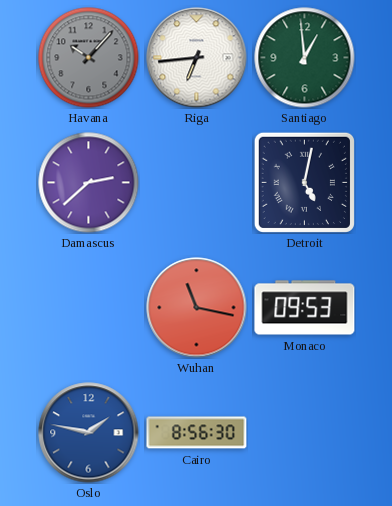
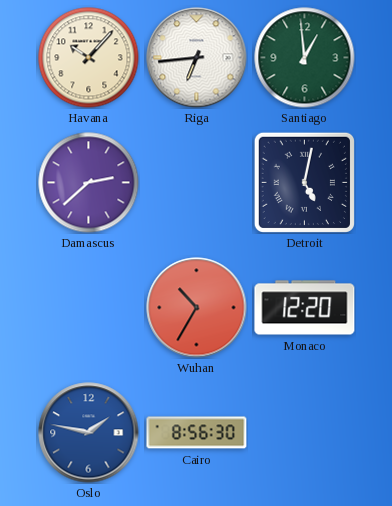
Havana dial: grey -> cream (89, 58)
Wuhan: 11:17 -> 10:35 (197, 308)
Monaco: 09:53 -> 12:20 (305, 308)
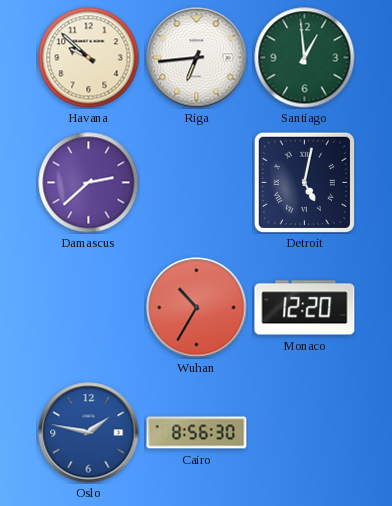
Havana: 10:07 -> 9:52 (89, 58)
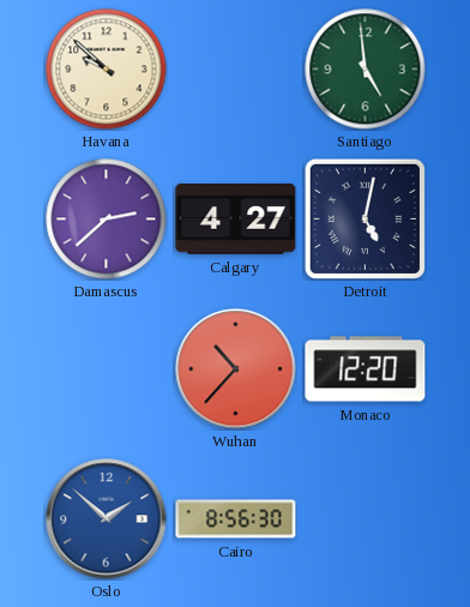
Riga: 6:44 -> none (197, 58)
Santiago: 12:59 -> 4:59 (366, 70)
Calgary: none -> 4:27 (236, 220)
Wuhan: 10:35 -> 10:37 (236, 369)
Oslo: 1:47 -> 1:52 (107, 519)
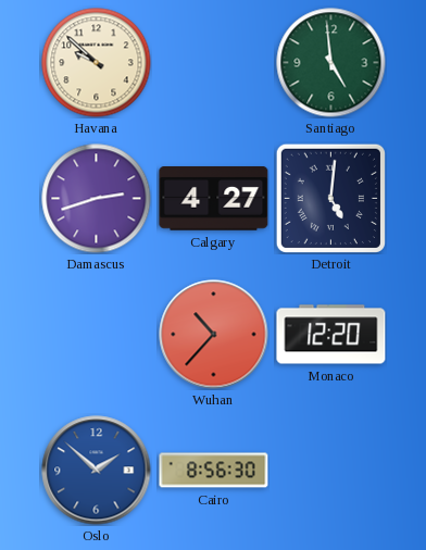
Damascus: 2:38 -> 2:42 (97, 199)
Detroit: 5:02 -> 5:01 (330, 198)
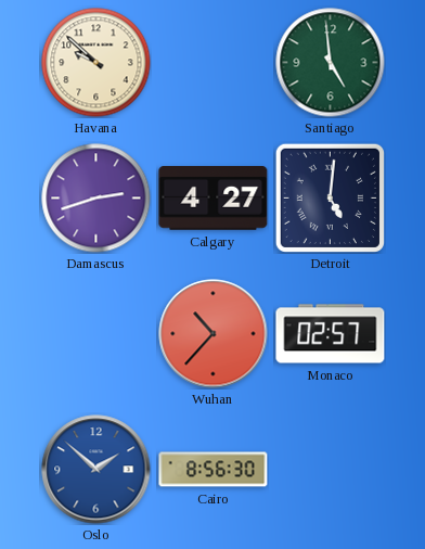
Monaco: 12:20 -> 02:57 (331, 334)
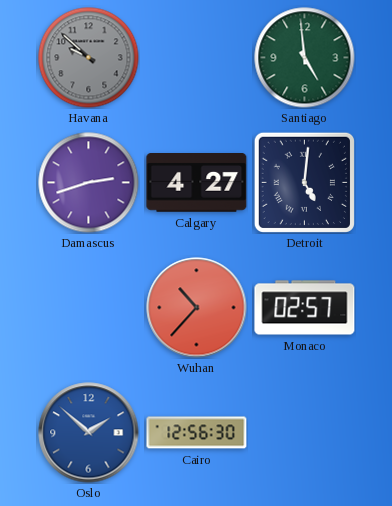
Havana dial: cream -> grey (89, 58)
Cairo: 8:56 -> 12:56 (197, 433)
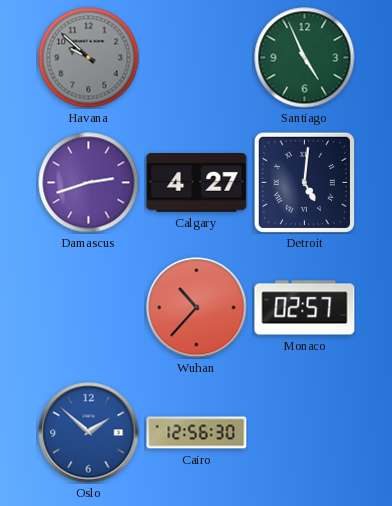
Santiago: 4:59 -> 4:56 (305, 58)
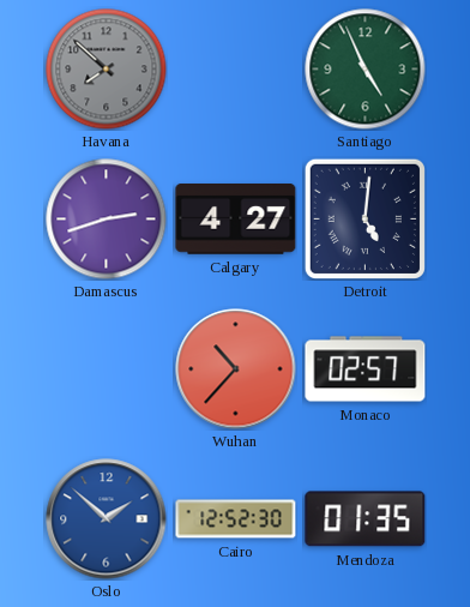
Havana: 9:52 -> 7:52 (107, 70)
Cairo: 12:56 -> 12:52 (236, 519)
Mendoza: none -> 01:35 (366, 519)
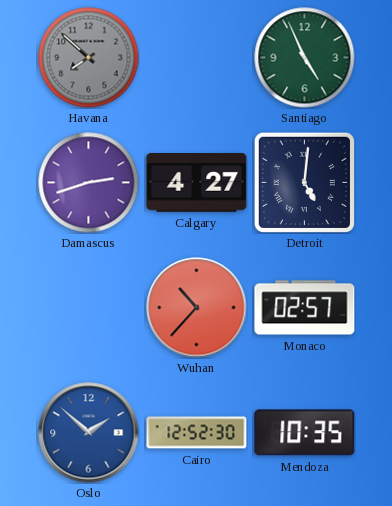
Mendoza: 01:35 -> 10:35 (305, 433)
